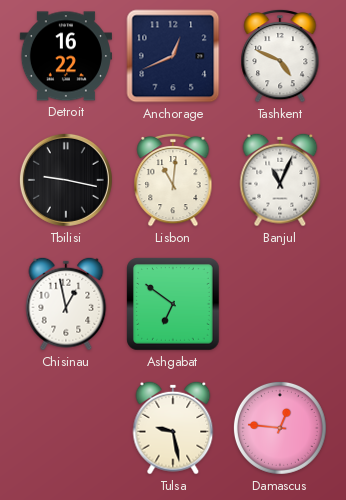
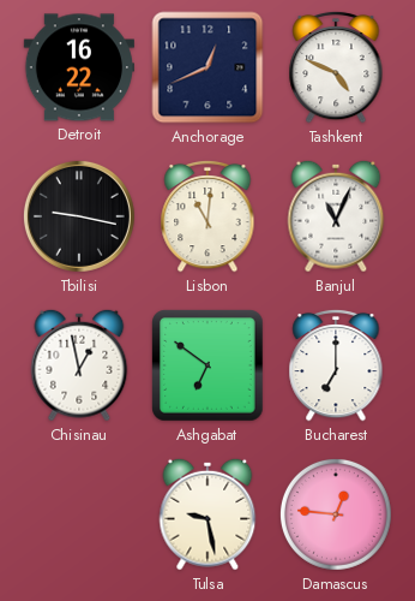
Bucharest: none -> 7:00 (336, 365)
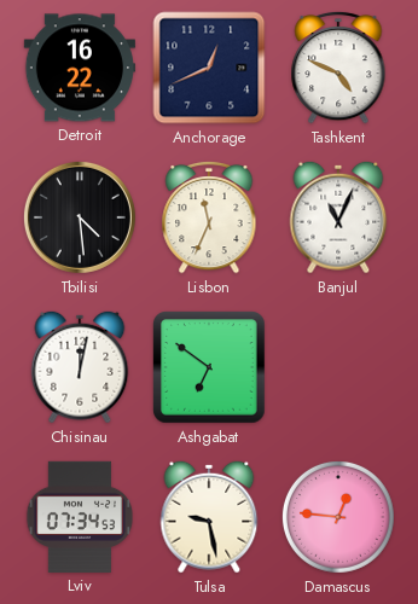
Tbilisi: 9:17 -> 4:29 (80, 217)
Lisbon: 11:01 -> 11:34 (209, 217)
Chisinau: 12:58 -> 12:02 (80, 367)
Bucharest: 7:00 -> none (336, 365)
Lviv: none -> 07:34 (79, 517)
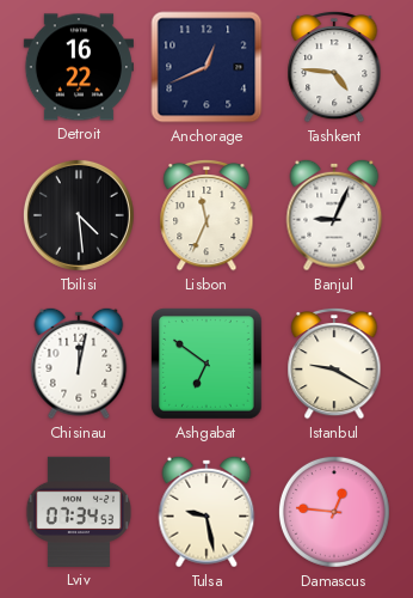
Tashkent: 4:49 -> 4:46 (334, 67)
Banjul: 11:04 -> 9:04 (334, 215)
Istanbul: none -> 9:20 (334, 364)
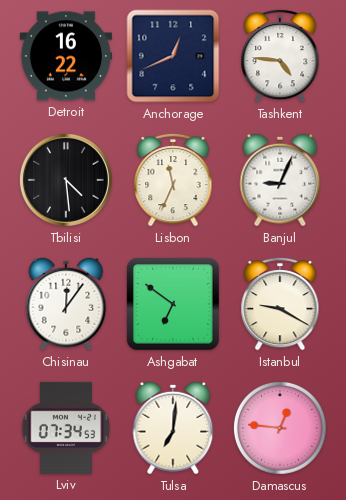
Chisinau: 12:02 -> 12:06 (66, 304)
Tulsa: 9:28 -> 7:01 (173, 428)
